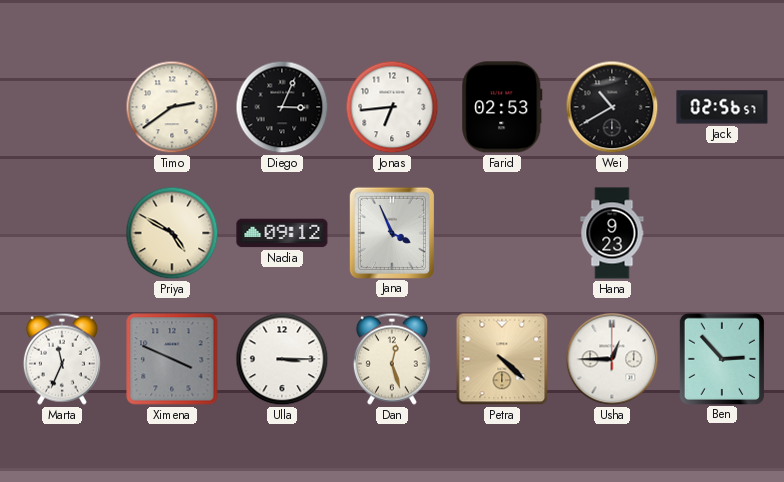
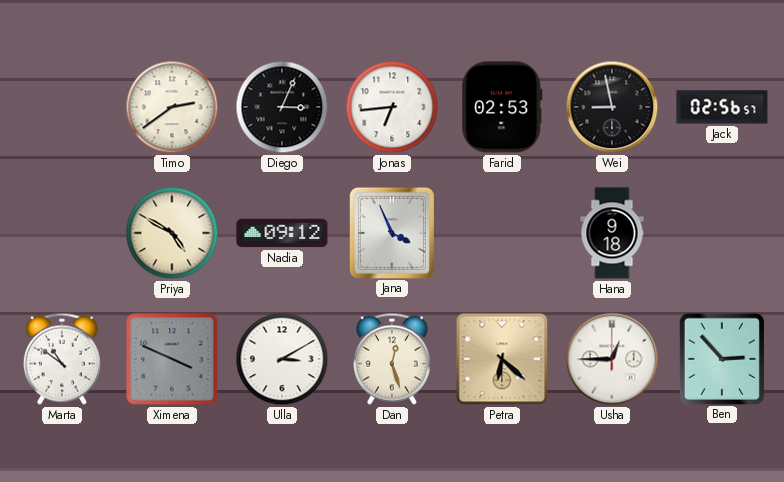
Wei: 10:40 -> 8:58 (612, 107)
Hana: 9:23 -> 9:18 (612, 233)
Marta: 11:34 -> 10:51 (62, 359)
Ulla: 3:15 -> 3:10 (282, 359)
Petra: 4:22 -> 6:22 (502, 359)
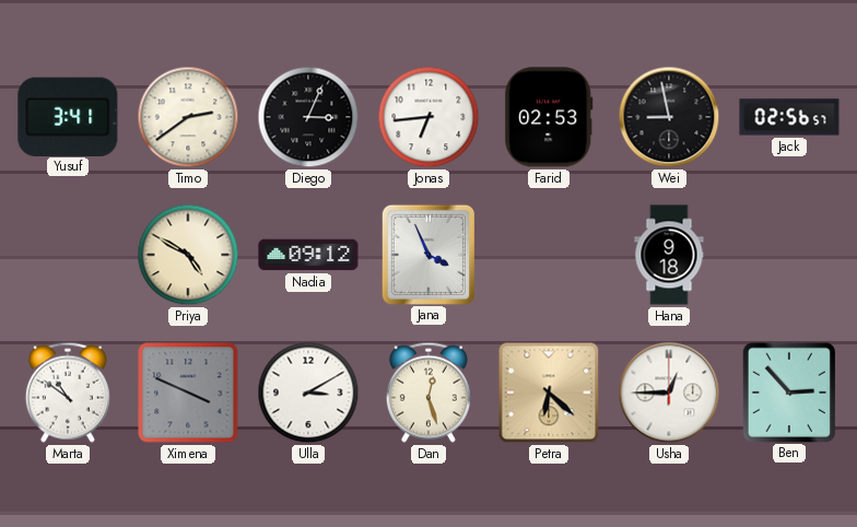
Yusuf: none -> 3:41 (68, 116)
